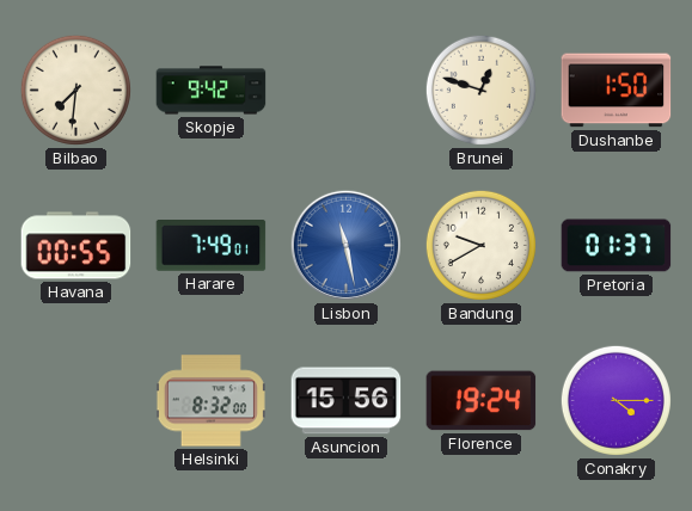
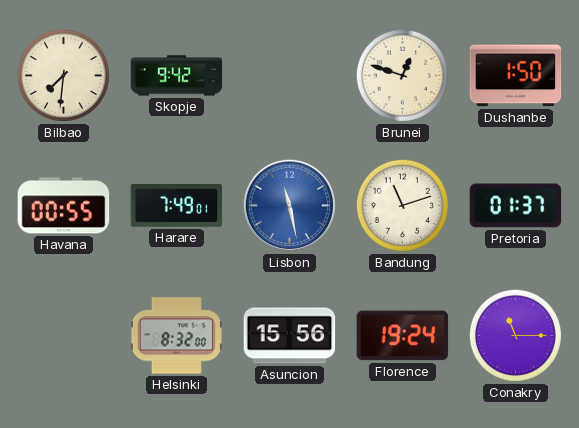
Bandung: 9:40 -> 11:12 (402, 205)
Conakry: 4:15 -> 11:15 (515, 335)
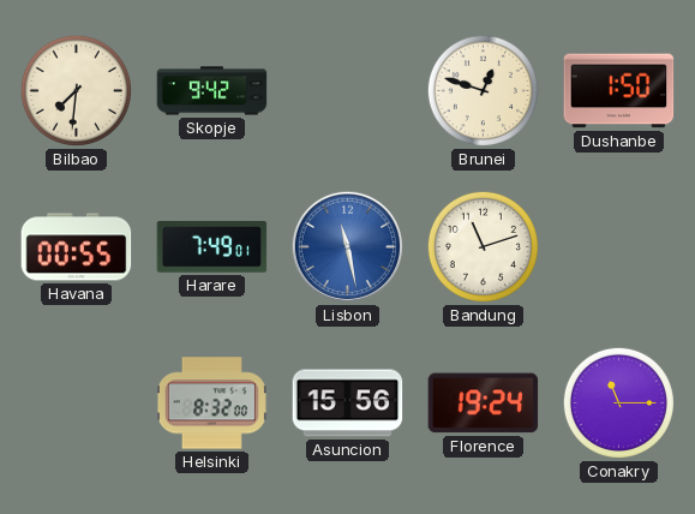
Pretoria: 01:37 -> none (516, 206)
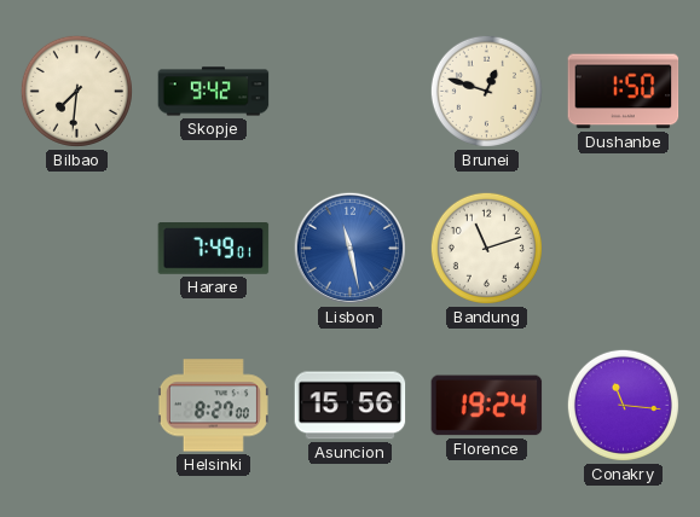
Havana: 00:55 -> none (77, 247)
Helsinki: 8:32 -> 8:27 (213, 406)
Conakry: 11:15 -> 11:16 (623, 405)
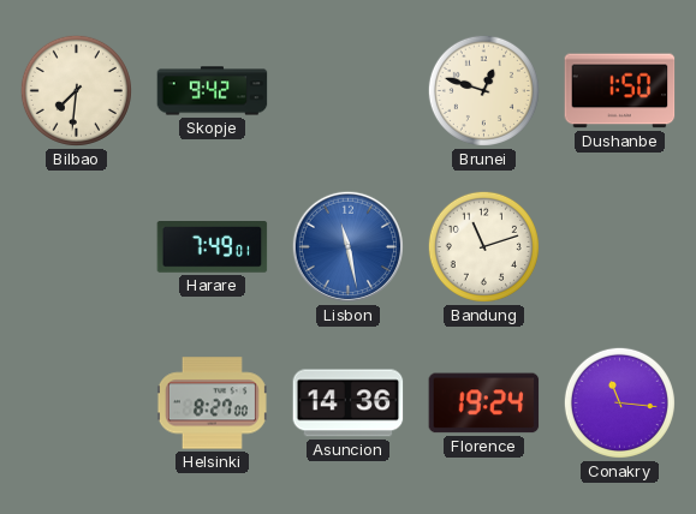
Asuncion: 15:56 -> 14:36 (349, 404)
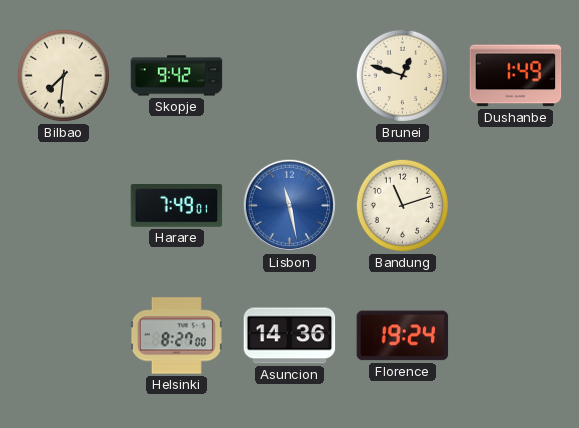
Dushanbe: 1:50 -> 1:49 (516, 76)
Conakry: 11:16 -> none (619, 402)
